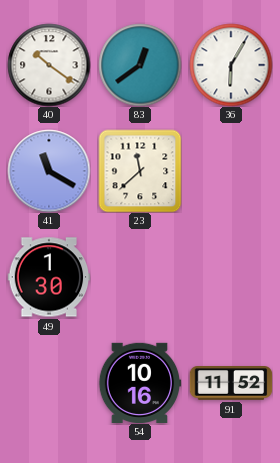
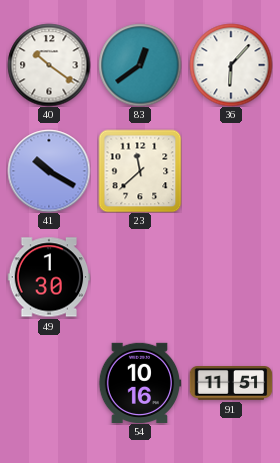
36: 6:05 -> 6:07 (231, 65)
41: 11:20 -> 10:20 (49, 171)
91: 11:52 -> 11:51 (231, 383)
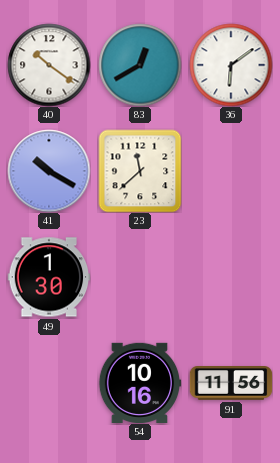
83: 12:39 -> 12:40 (140, 65)
36: 6:07 -> 6:09 (231, 65)
91: 11:51 -> 11:56 (231, 383)
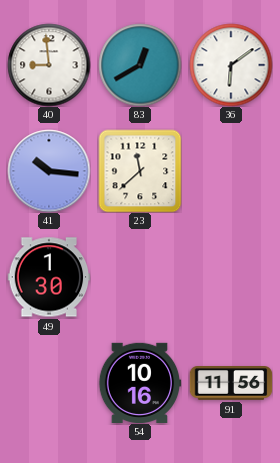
40: 10:21 -> 8:59 (49, 65)
41: 10:20 -> 10:16 (49, 171)
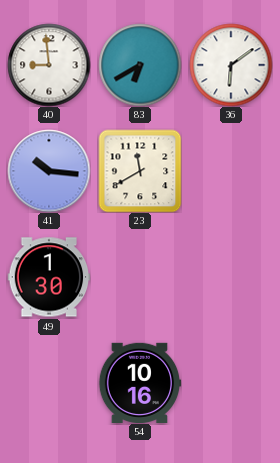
83: 12:40 -> 6:40 (140, 65)
23: 11:38 -> 11:40 (140, 171)
91: 11:56 -> none (231, 383)
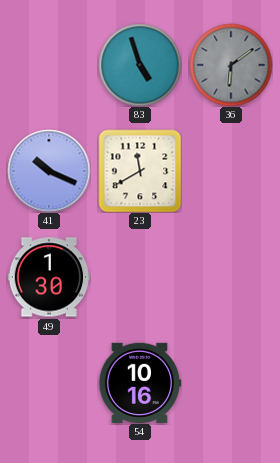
40: 8:59 -> none (49, 65)
83: 6:40 -> 4:57 (140, 65)
36 dial: white -> grey (231, 65)
41: 10:16 -> 10:19 (49, 171)
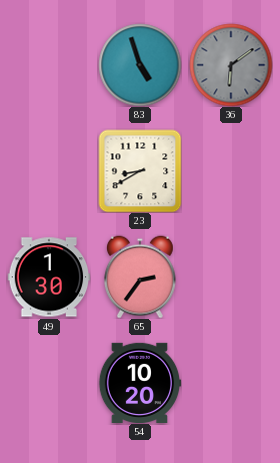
41: 10:19 -> none (49, 171)
23: 11:40 -> 8:40 (140, 171)
65: none -> 2:36 (140, 277)
54: 10:16 -> 10:20 (140, 382)
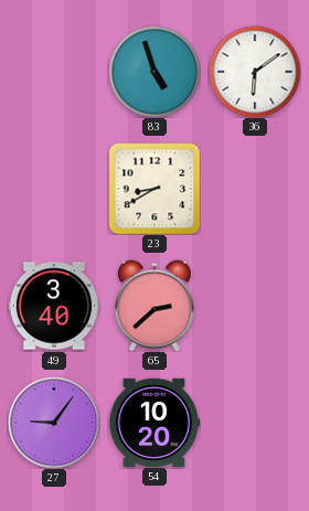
36 dial: grey -> white (255, 72)
49: 1:30 -> 3:40 (54, 306)
65: 2:36 -> 2:38 (154, 306)
27: none -> 9:06 (54, 423)
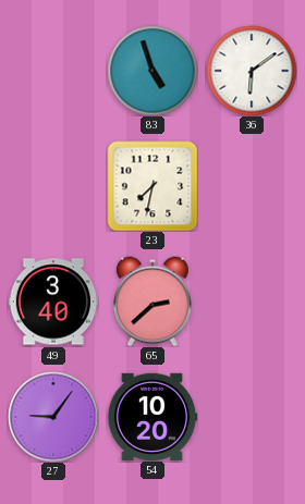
23: 8:40 -> 7:32 (152, 186)
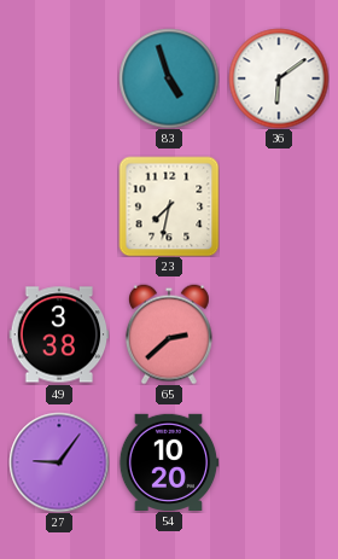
49: 3:40 -> 3:38 (59, 334)
